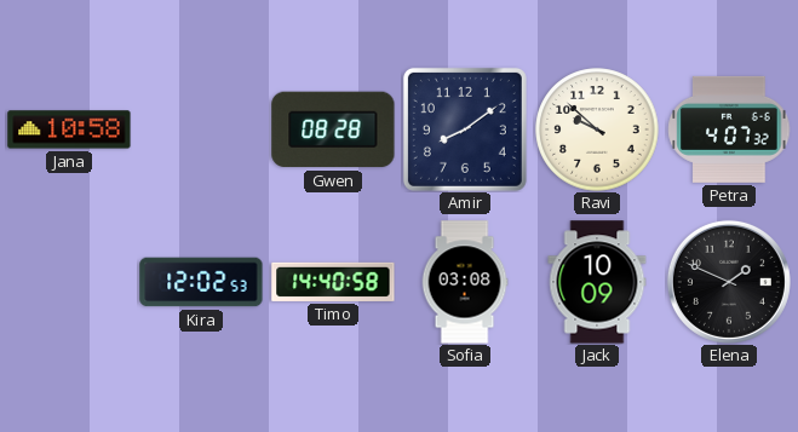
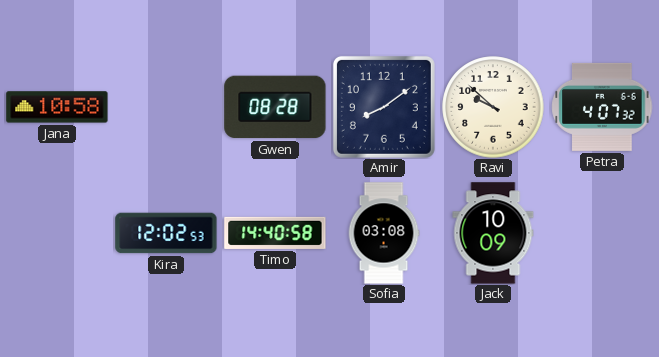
Elena: 1:49 -> none (729, 282)
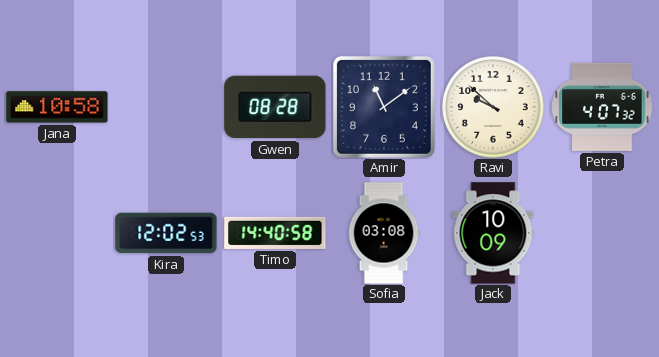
Amir: 8:09 -> 11:09 (384, 107)
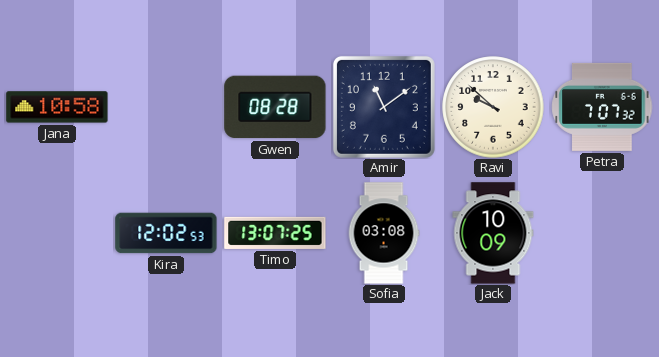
Petra: 4:07 -> 7:07 (602, 107)
Timo: 14:40 -> 13:07 (275, 233)
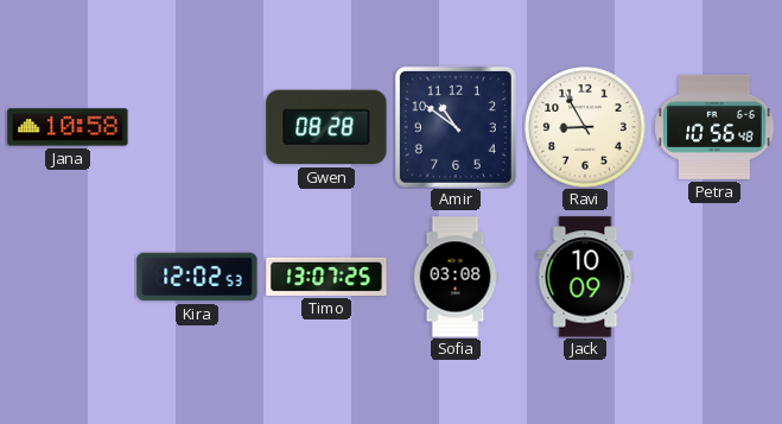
Amir: 11:09 -> 10:51 (456, 127)
Ravi: 9:52 -> 8:55 (585, 127)
Petra: 7:07 -> 10:56 (714, 127)
